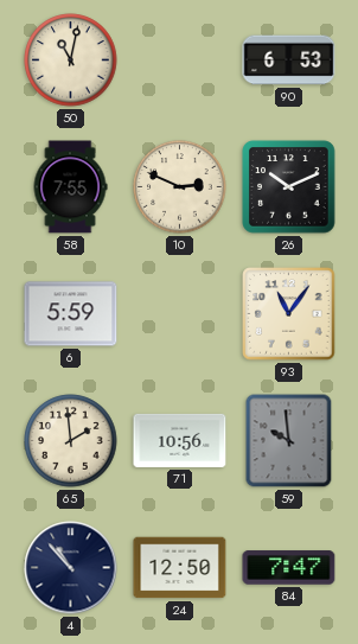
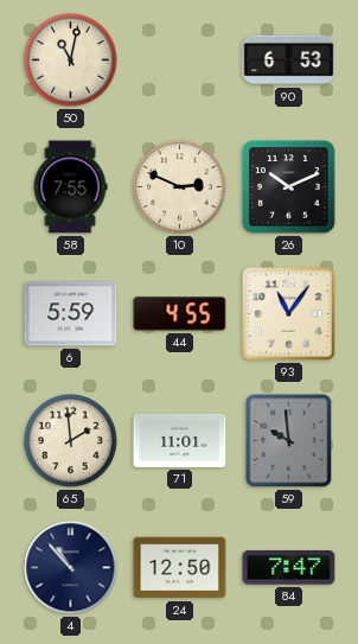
44: none -> 4:55 (180, 314)
71: 10:56 -> 11:01 (180, 440)
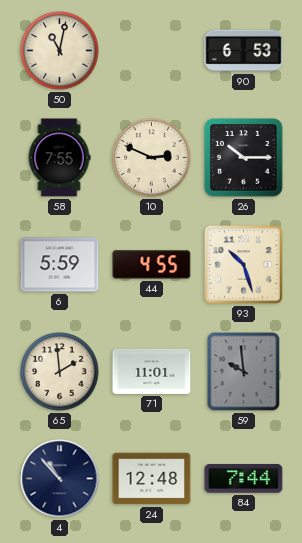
26: 10:11 -> 10:15 (244, 158)
93: 11:06 -> 10:27 (244, 265)
24: 12:50 -> 12:48 (152, 479)
84: 7:47 -> 7:44 (244, 479)
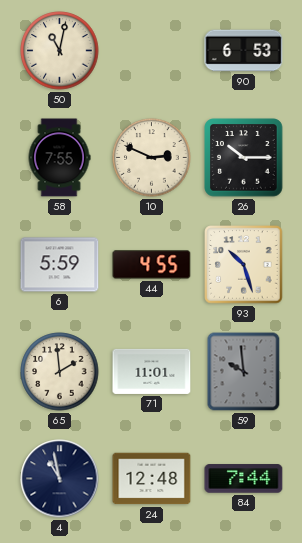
4: 10:53 -> 10:58 (60, 479)
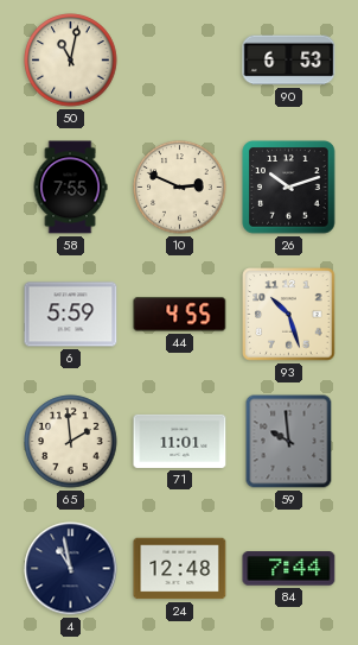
26: 10:15 -> 10:12 (289, 188)
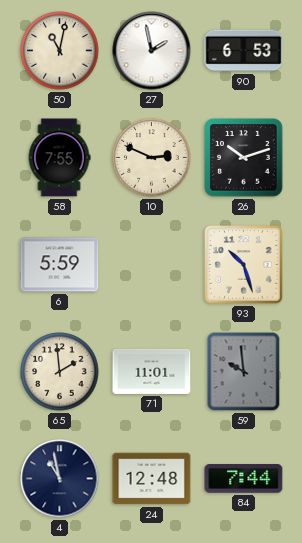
27: none -> 1:58 (152, 51)
44: 4:55 -> none (180, 315)
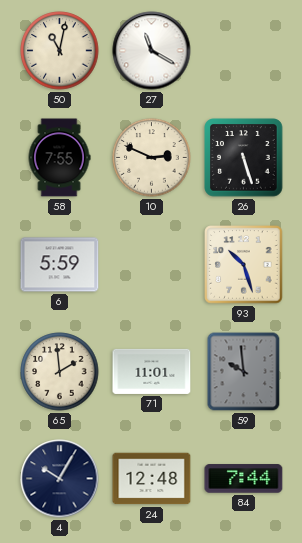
27: 1:58 -> 11:20 (152, 51)
90: 6:53 -> none (244, 51)
26: 10:12 -> 5:27 (244, 158)
4: 10:58 -> 10:05 (60, 479)
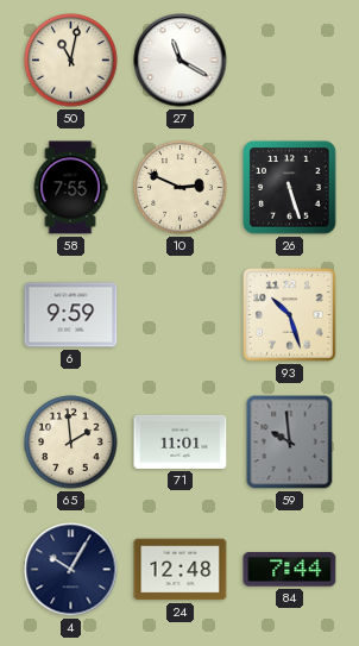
6: 5:59 -> 9:59 (71, 315)
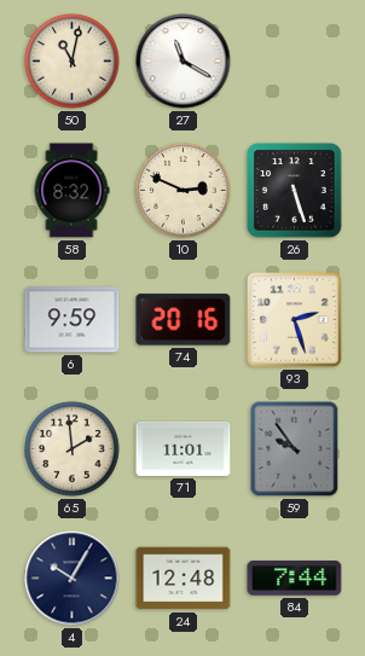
58: 7:55 -> 8:32 (71, 191)
74: none -> 20:16 (184, 320)
93: 10:27 -> 2:27 (295, 320)
59: 9:59 -> 9:54 (295, 449)
